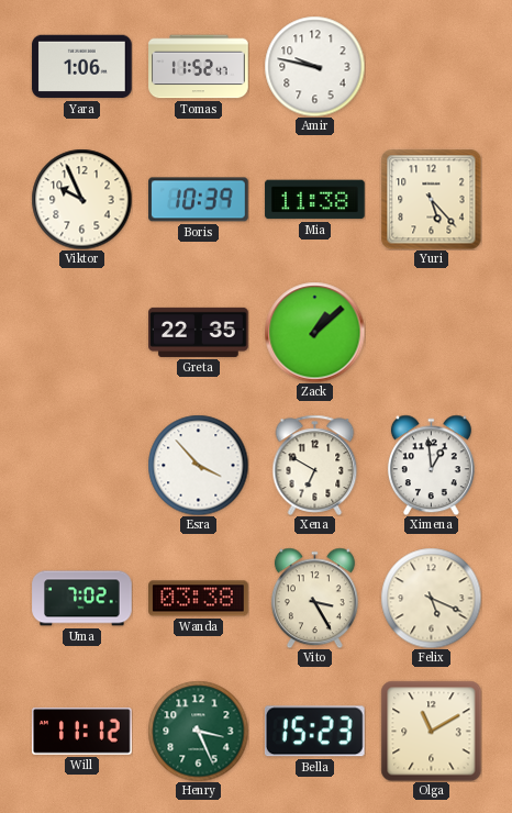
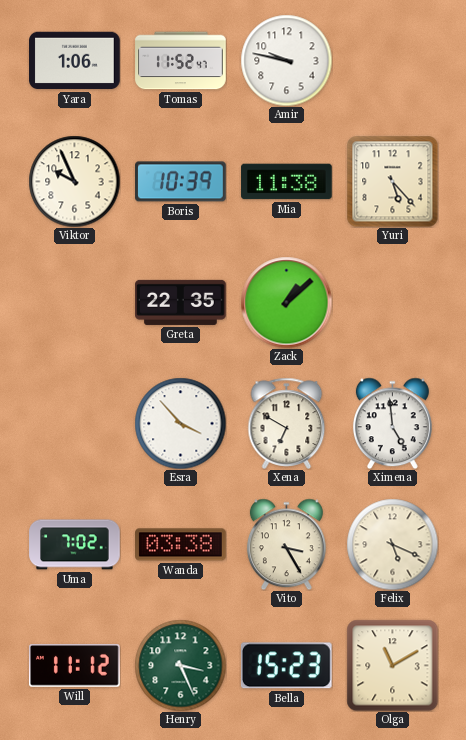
Ximena: 12:59 -> 4:59 (392, 423)
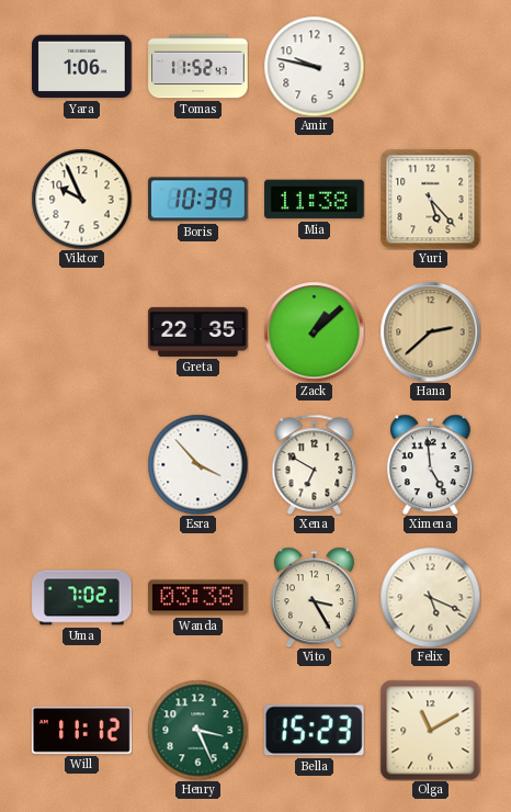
Hana: none -> 2:38 (430, 331)
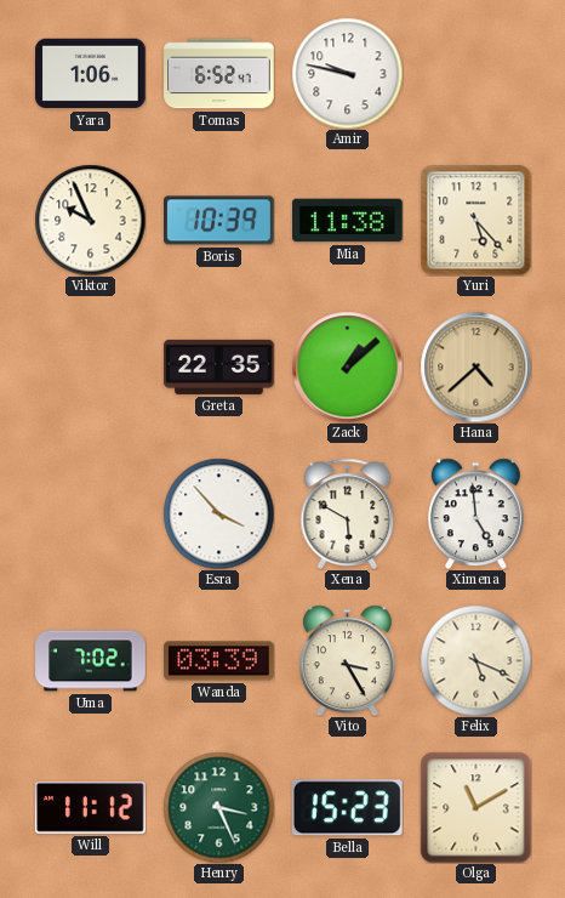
Tomas: 11:52 -> 6:52 (219, 74)
Hana: 2:38 -> 4:38 (475, 366)
Xena: 6:50 -> 5:50 (348, 513)
Wanda: 03:38 -> 03:39 (219, 661)
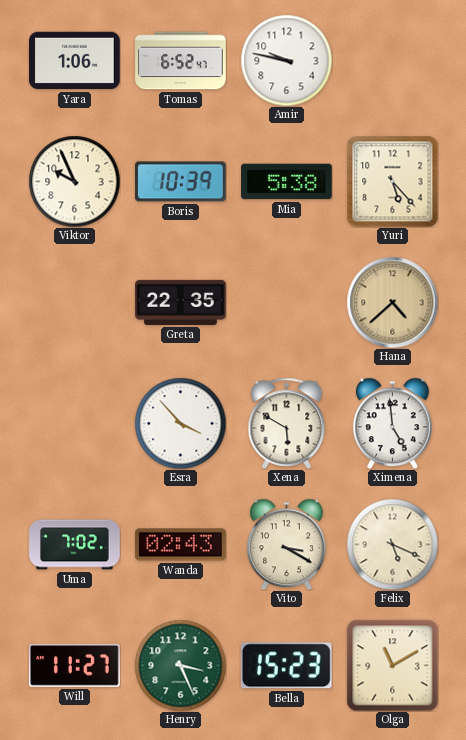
Mia: 11:38 -> 5:38 (287, 182)
Zack: 1:08 -> none (347, 366)
Wanda: 03:39 -> 02:43 (181, 545)
Vito: 3:25 -> 3:20 (286, 544)
Will: 11:12 -> 11:27 (75, 666)
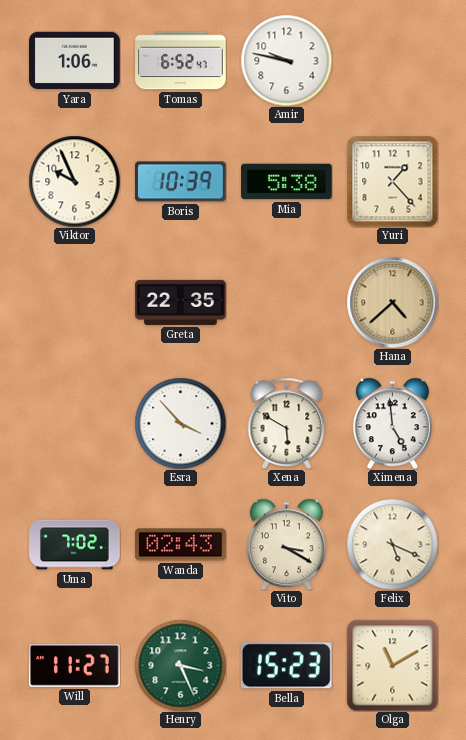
Yuri: 5:23 -> 1:23 (392, 181)
